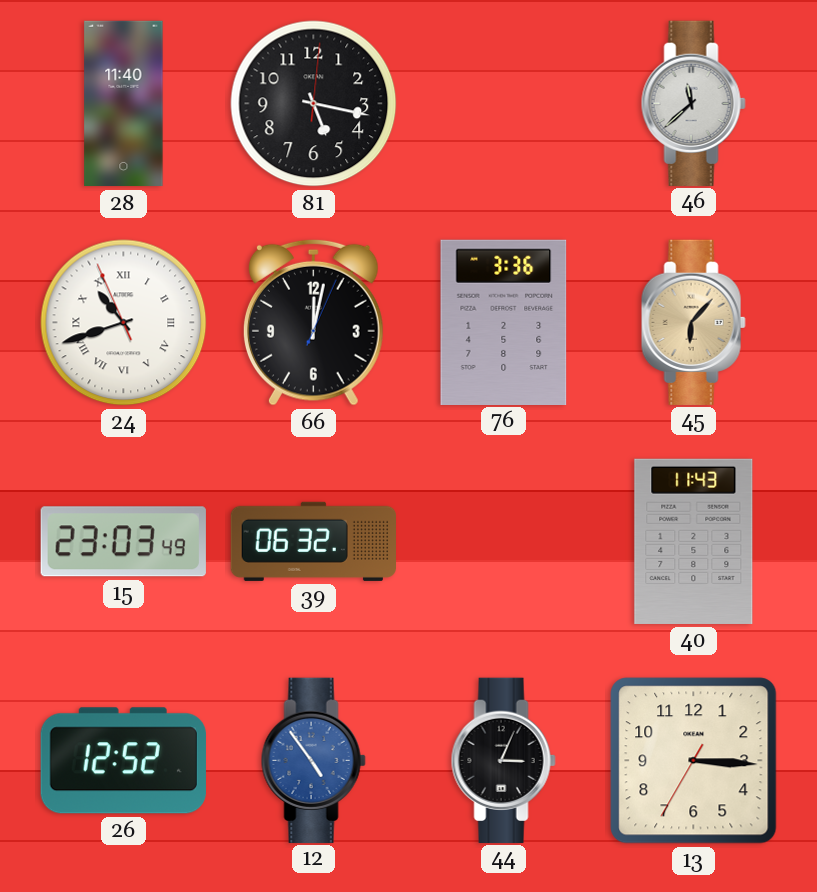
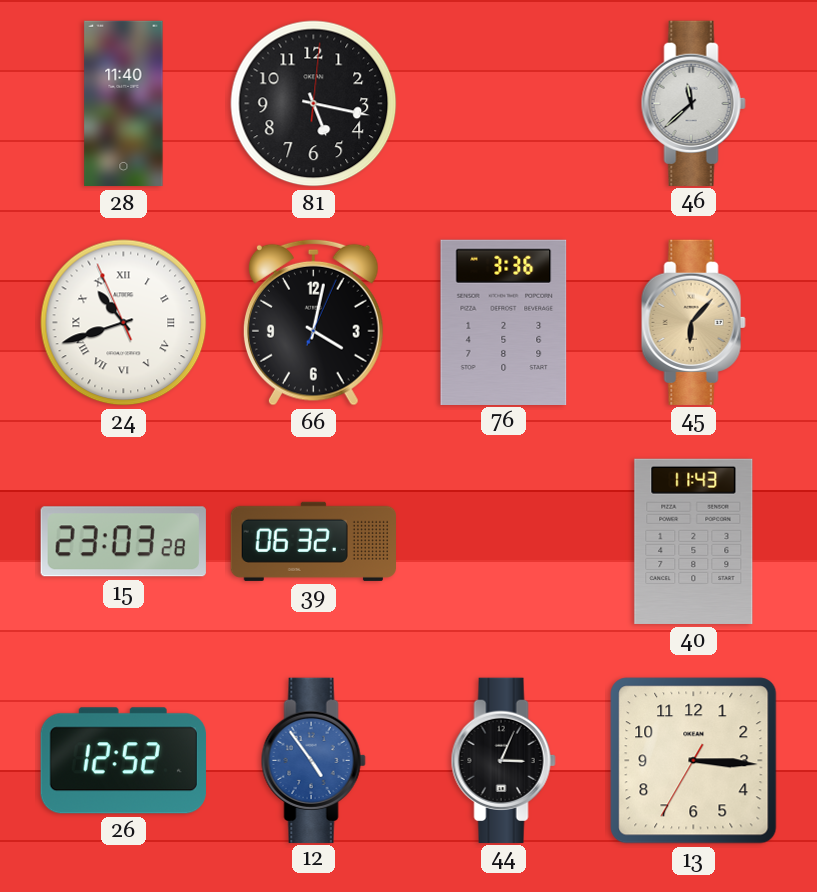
66: 12:02 -> 4:02 (313, 322)
15: 23:03:49 -> 23:03:28 (123, 542)
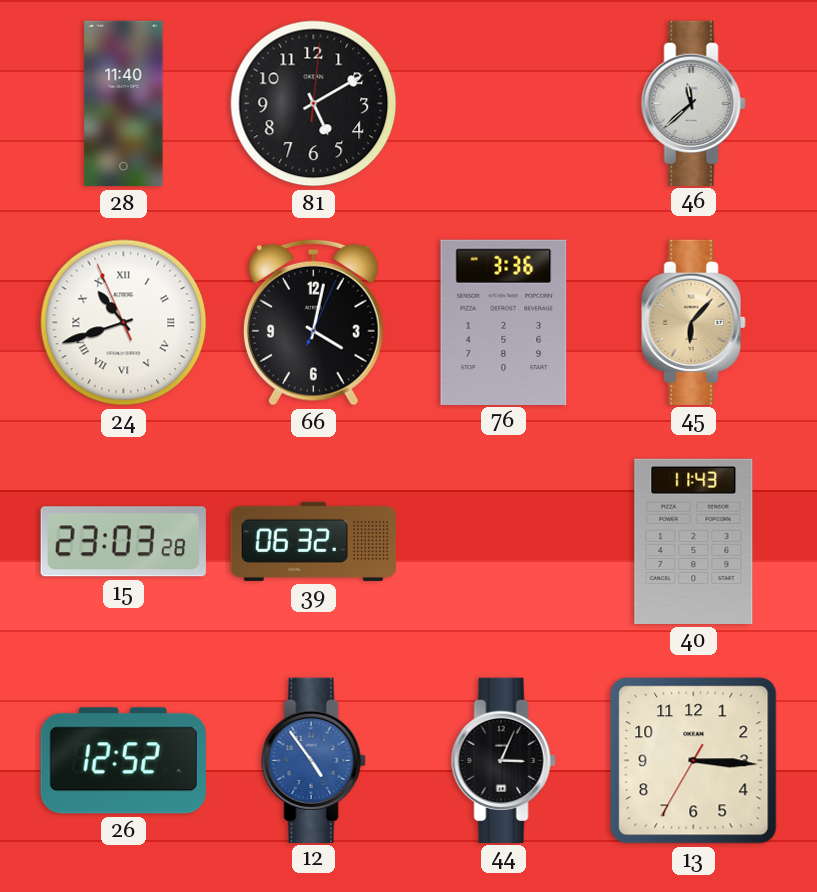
81: 5:17 -> 5:10 (314, 104)
